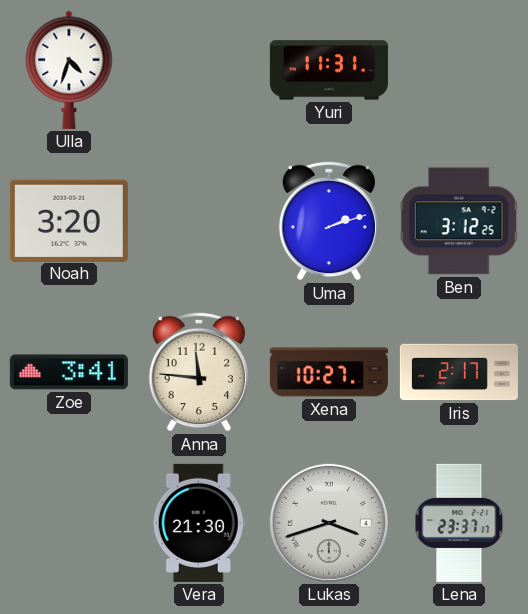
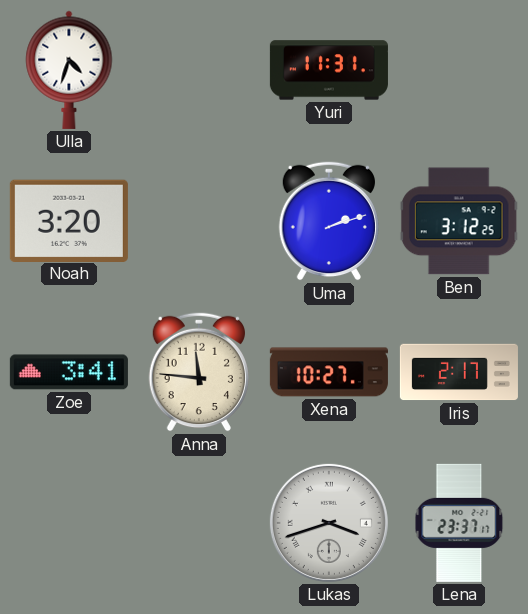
Vera: 21:30 -> none (199, 523)
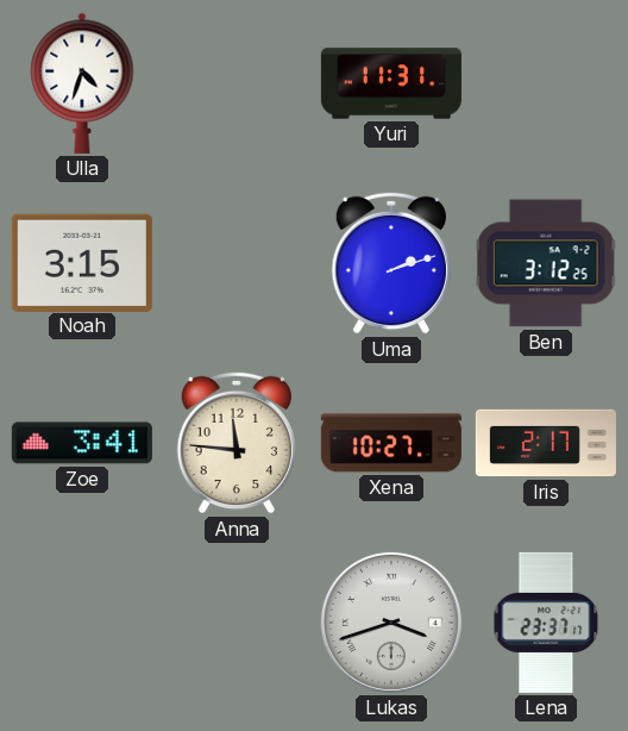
Noah: 3:20 -> 3:15 (82, 262)
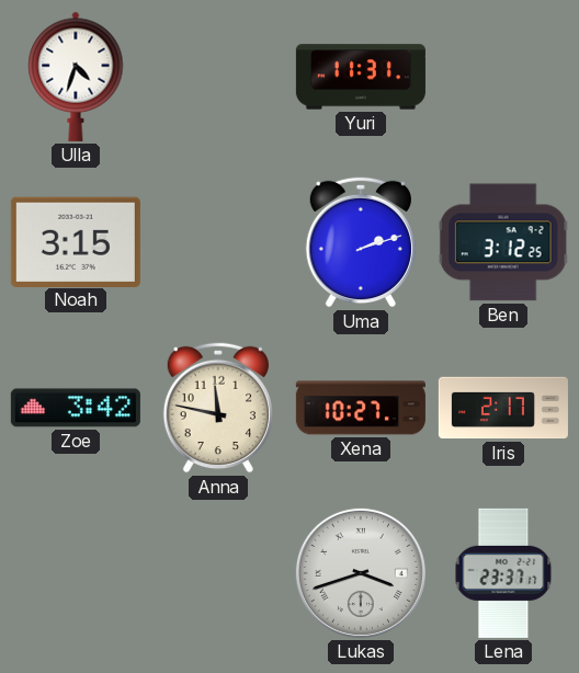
Zoe: 3:41 -> 3:42 (76, 408)
Anna: 11:46 -> 11:47 (218, 408)
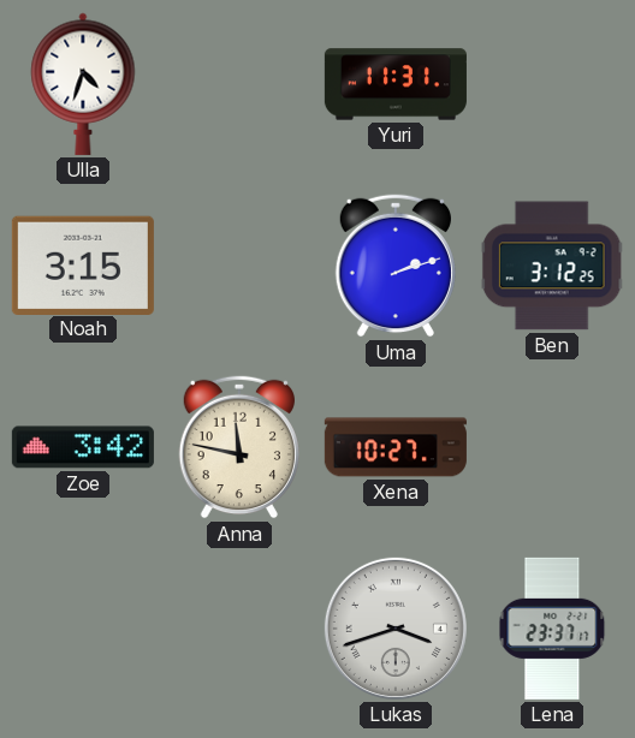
Iris: 2:17 -> none (503, 408)
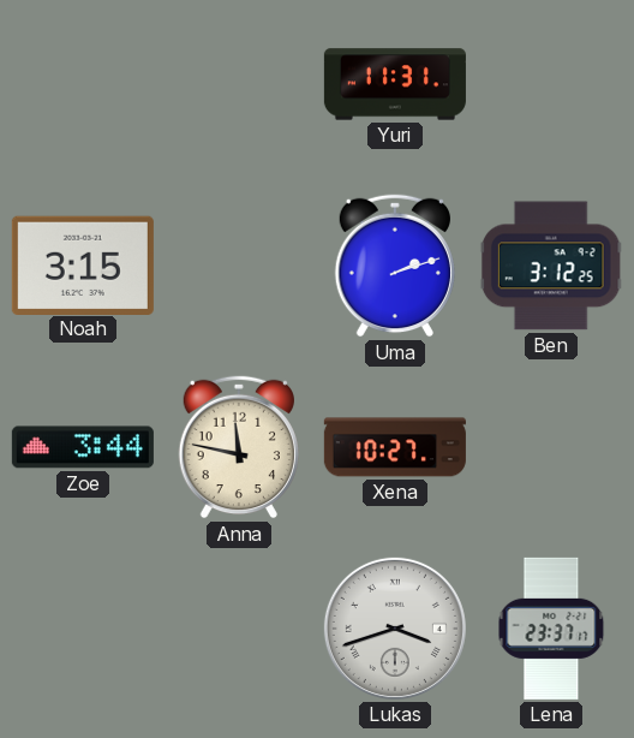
Ulla: 4:33 -> none (83, 84)
Zoe: 3:42 -> 3:44 (83, 447)
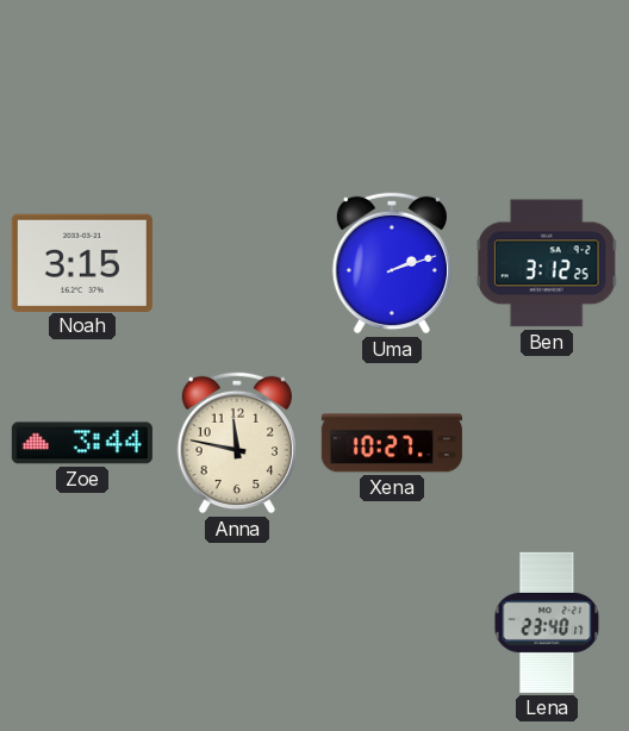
Yuri: 11:31 -> none (395, 84)
Lukas: 3:42 -> none (395, 629)
Lena: 23:37 -> 23:40 (547, 623)
